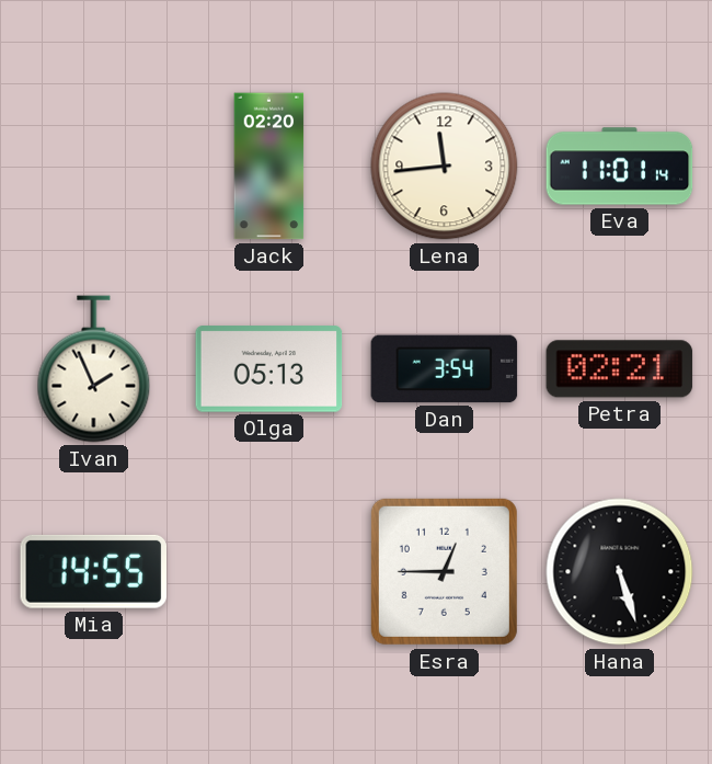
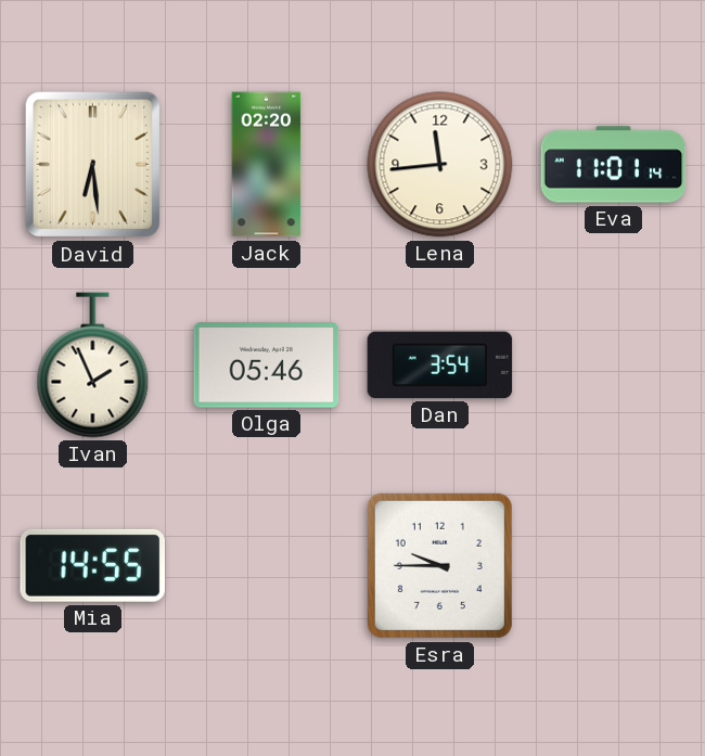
David: none -> 6:29 (93, 165)
Olga: 05:13 -> 05:46 (267, 366)
Petra: 02:21 -> none (620, 369)
Esra: 12:45 -> 9:45 (439, 565)
Hana: 5:27 -> none (620, 572)
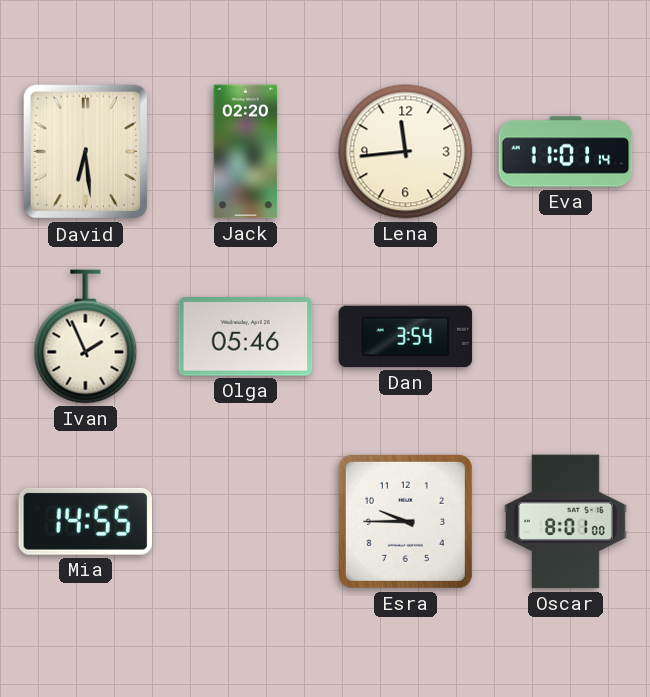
Oscar: none -> 8:01 (566, 522)
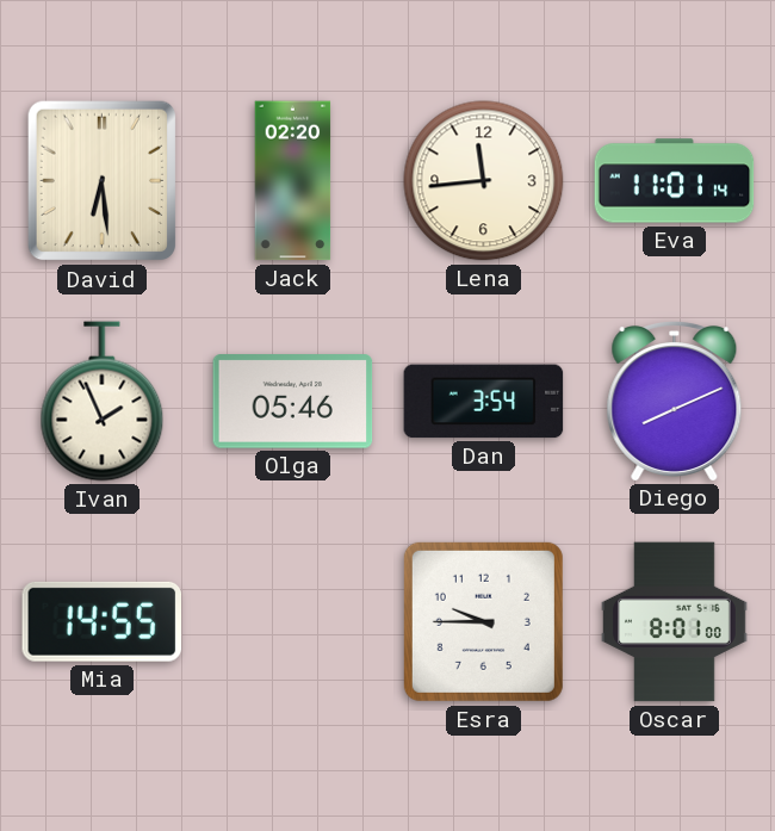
Diego: none -> 8:11 (675, 402)
